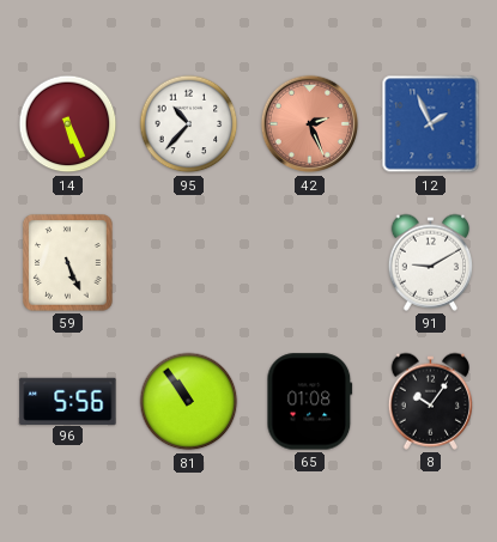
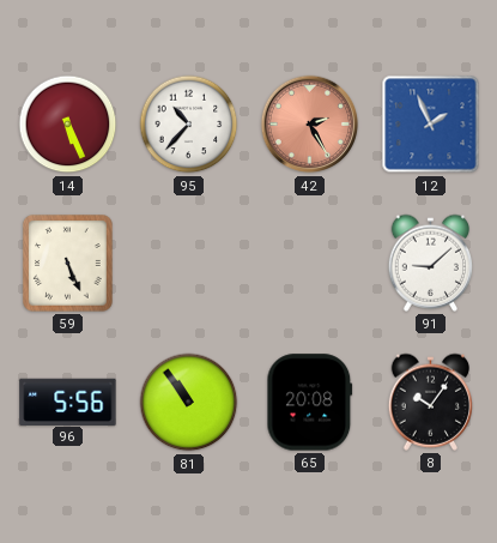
42: 2:26 -> 2:25 (310, 125)
91: 9:10 -> 9:08 (431, 263)
65: 01:08 -> 20:08 (310, 403)
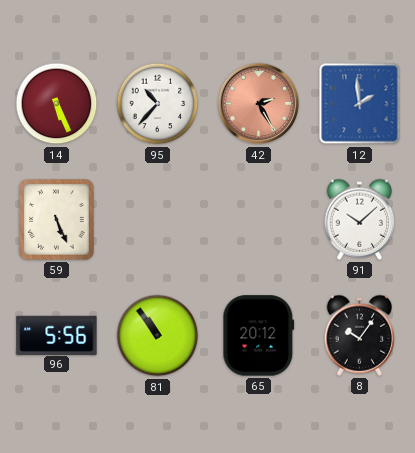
12: 1:56 -> 1:59 (360, 104)
91: 9:08 -> 10:08 (360, 219)
65: 20:08 -> 20:12 (259, 336)
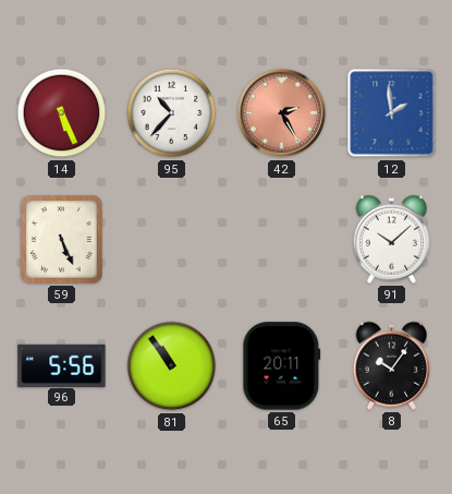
65: 20:12 -> 20:11 (282, 366)
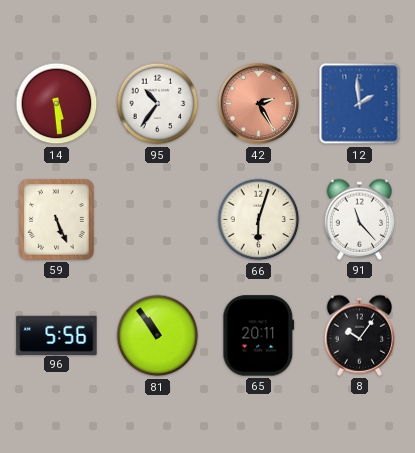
14: 5:26 -> 5:29 (57, 104)
95: 10:37 -> 10:36 (158, 104)
66: none -> 6:03 (259, 220)
91: 10:08 -> 11:23 (360, 219)
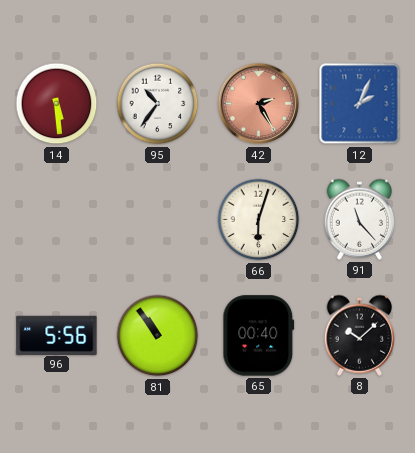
12: 1:59 -> 2:04 (360, 104)
59: 5:26 -> none (57, 220)
65: 20:11 -> 00:40 (259, 336)
8: 10:06 -> 10:08 (360, 335)
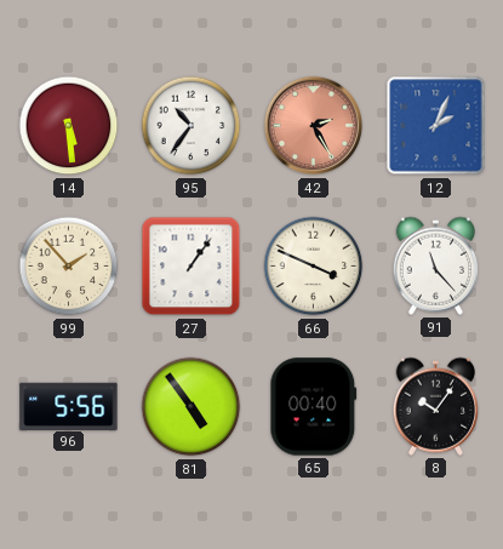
99: none -> 1:53 (69, 267)
27: none -> 1:06 (192, 267)
66: 6:03 -> 3:49 (314, 267)
81: 10:54 -> 4:54 (192, 407)
8: 10:08 -> 10:06 (436, 406)
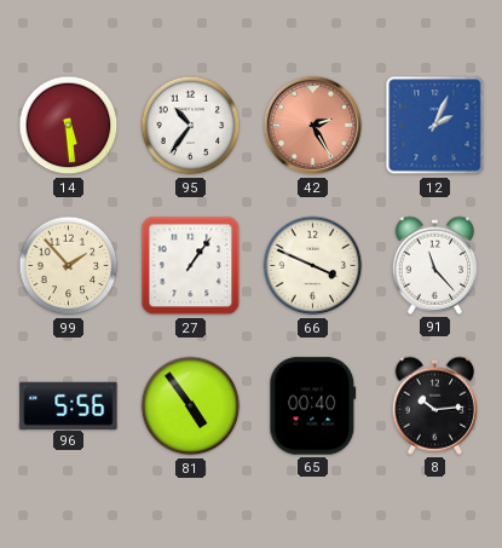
8: 10:06 -> 10:14 (435, 405)
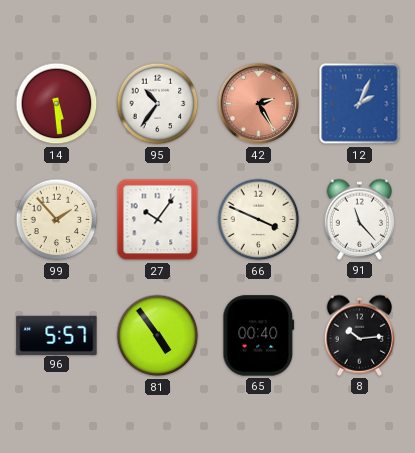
27: 1:06 -> 10:06 (158, 220)
96: 5:56 -> 5:57 (57, 335)
